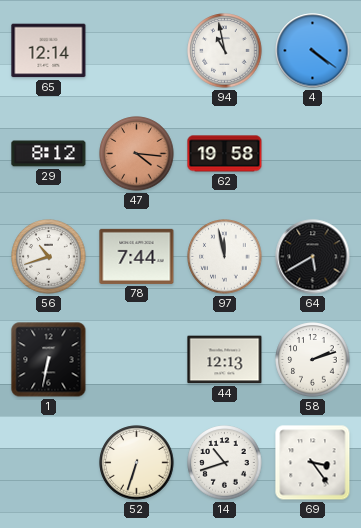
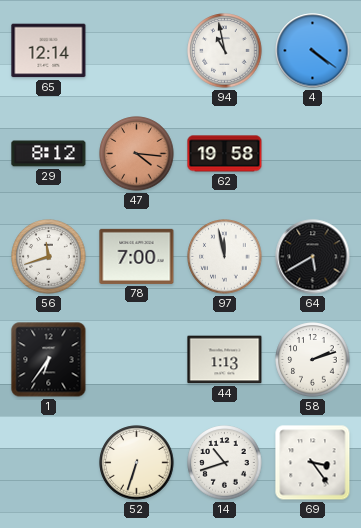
56: 10:42 -> 11:42 (49, 257)
78: 7:44 -> 7:00 (137, 256)
1: 6:32 -> 6:36 (49, 360)
44: 12:13 -> 1:13 (225, 360)
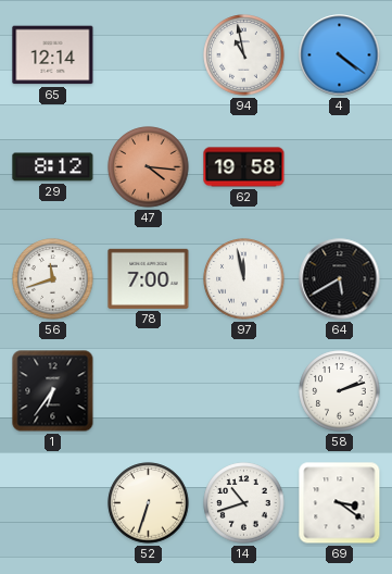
44: 1:13 -> none (225, 360)
69: 3:24 -> 3:21 (340, 503)
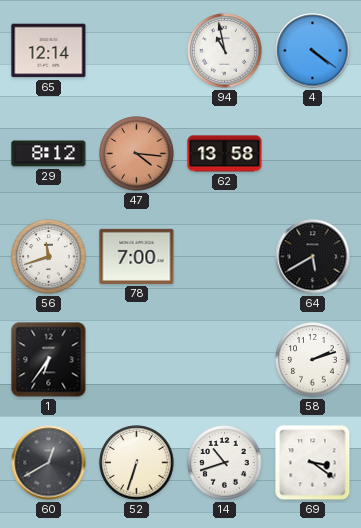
62: 19:58 -> 13:58 (225, 154)
97: 11:58 -> none (244, 279)
60: none -> 12:40 (49, 463)
